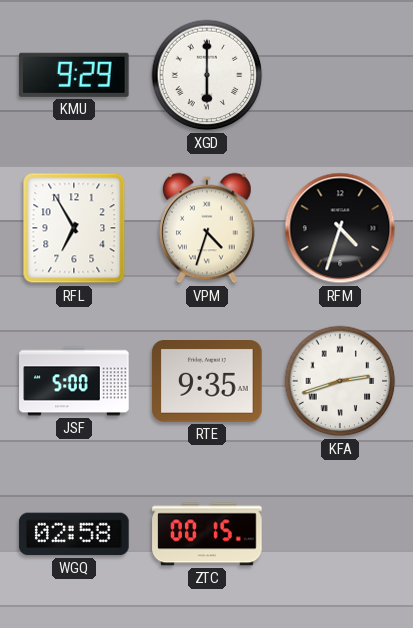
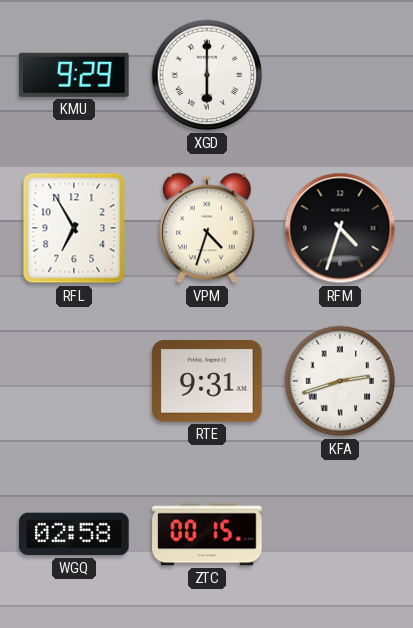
JSF: 5:00 -> none (74, 381)
RTE: 9:35 -> 9:31 (207, 382)
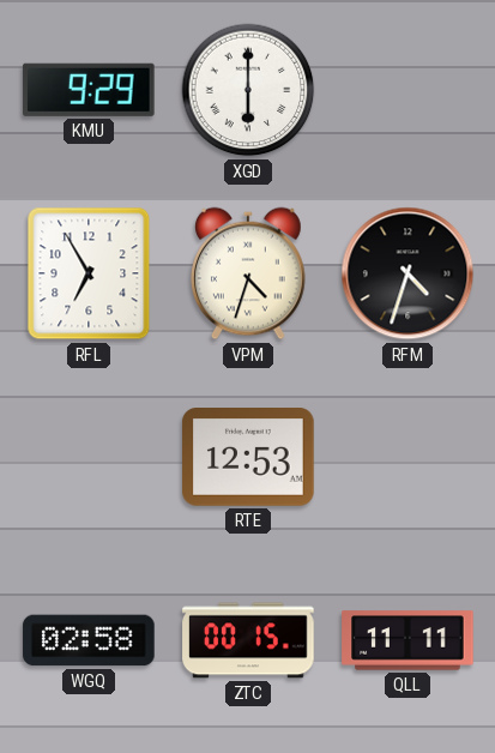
RTE: 9:31 -> 12:53 (248, 458)
KFA: 2:42 -> none (340, 381)
QLL: none -> 11:11 (408, 640)
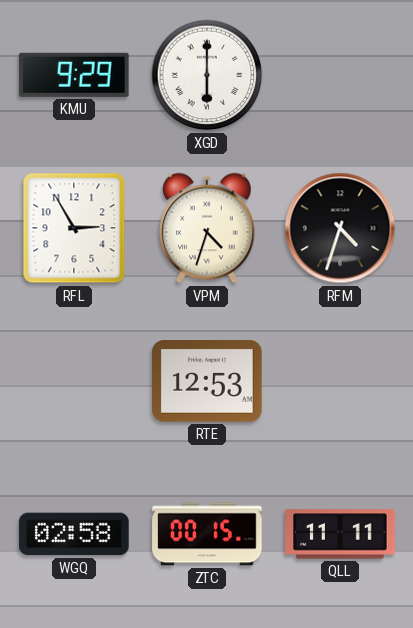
RFL: 6:55 -> 2:55 (74, 228)
